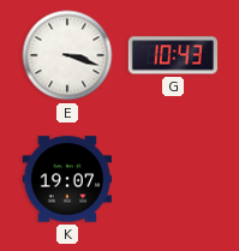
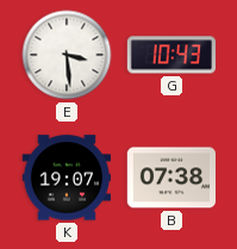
E: 3:18 -> 3:29 (67, 55)
B: none -> 07:38 (171, 178)
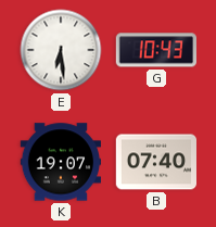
E: 3:29 -> 6:29 (61, 50)
B: 07:38 -> 07:40 (156, 162)
